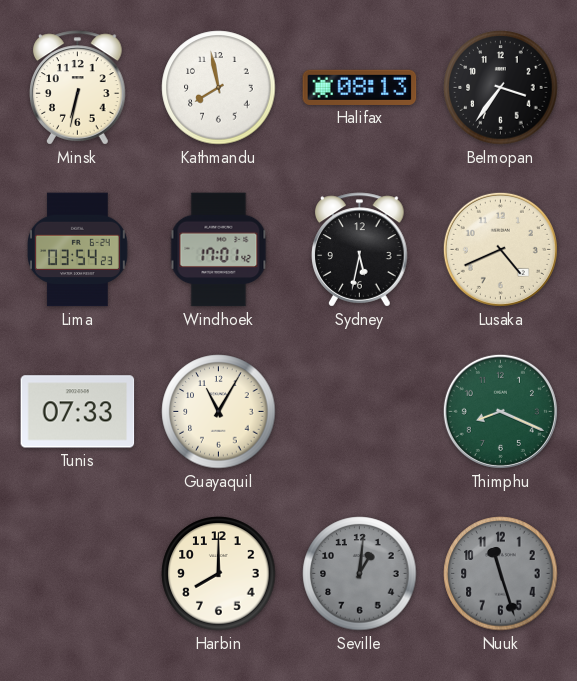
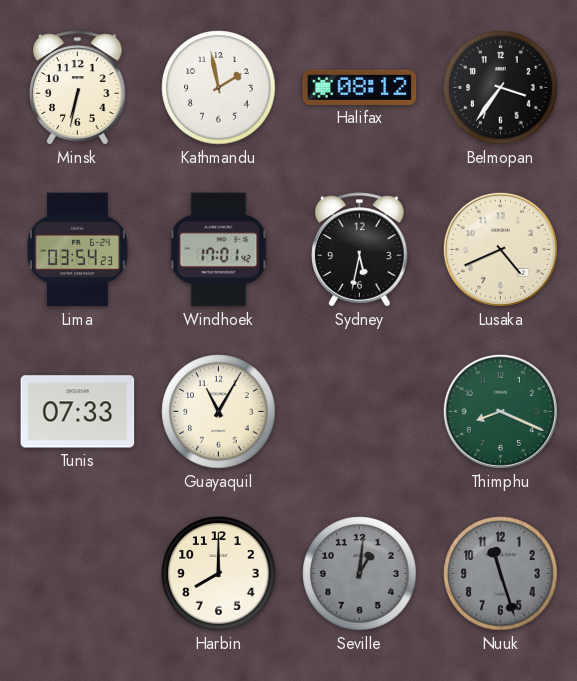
Kathmandu: 7:58 -> 1:58 (219, 88)
Halifax: 08:13 -> 08:12 (360, 87)
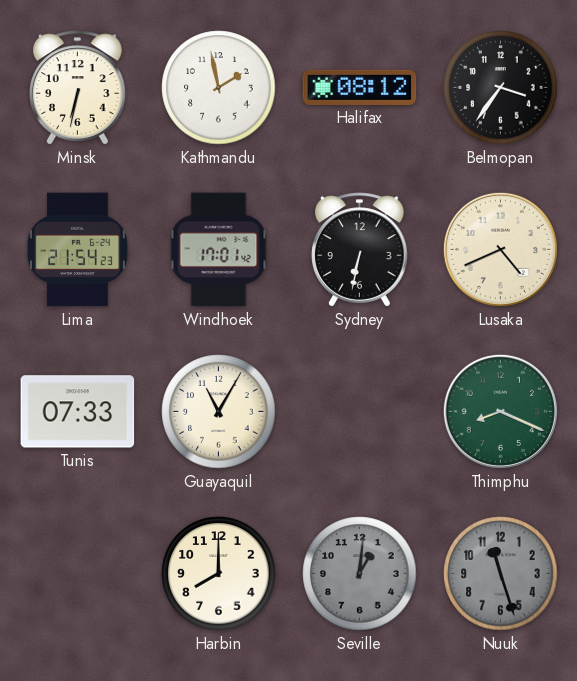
Lima: 03:54 -> 21:54 (77, 250)
Sydney: 5:32 -> 6:32 (360, 250)
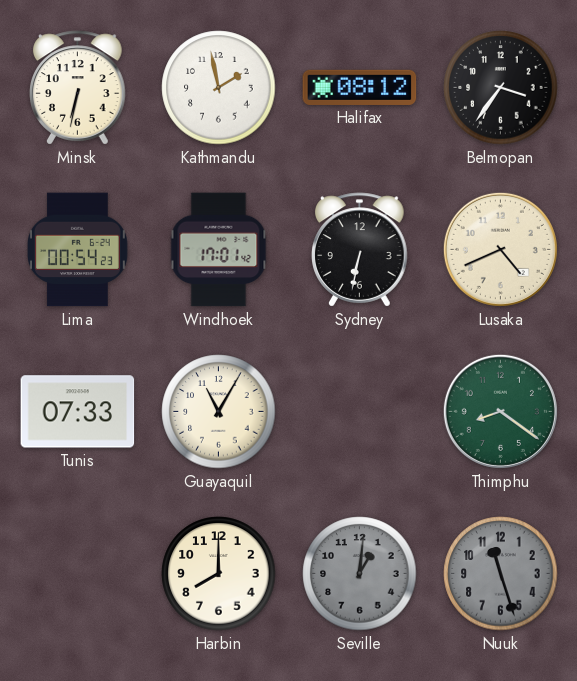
Lima: 21:54 -> 00:54 (77, 250)
Thimphu: 8:19 -> 8:21 (500, 411)
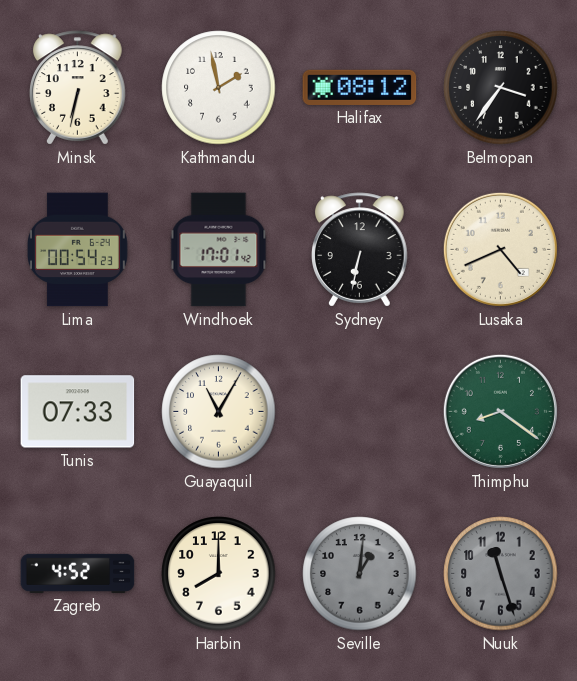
Zagreb: none -> 4:52 (78, 573)
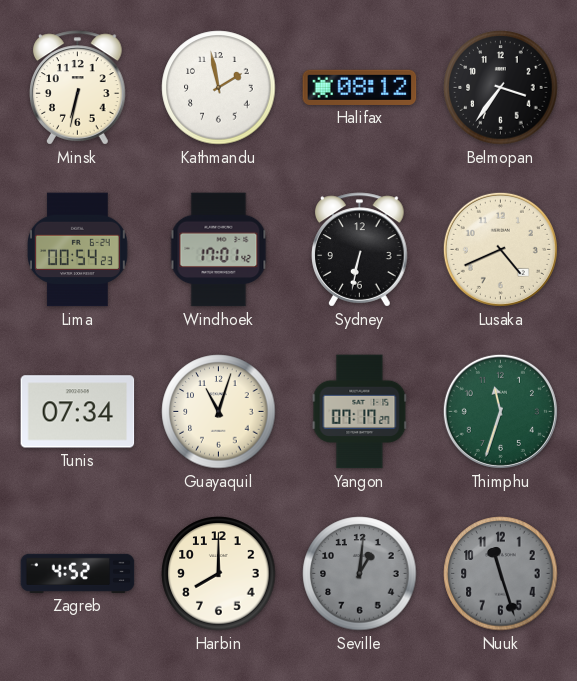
Tunis: 07:33 -> 07:34 (78, 412)
Guayaquil: 11:05 -> 11:03 (219, 412)
Yangon: none -> 07:17 (360, 412)
Thimphu: 8:21 -> 11:33 (500, 411)
